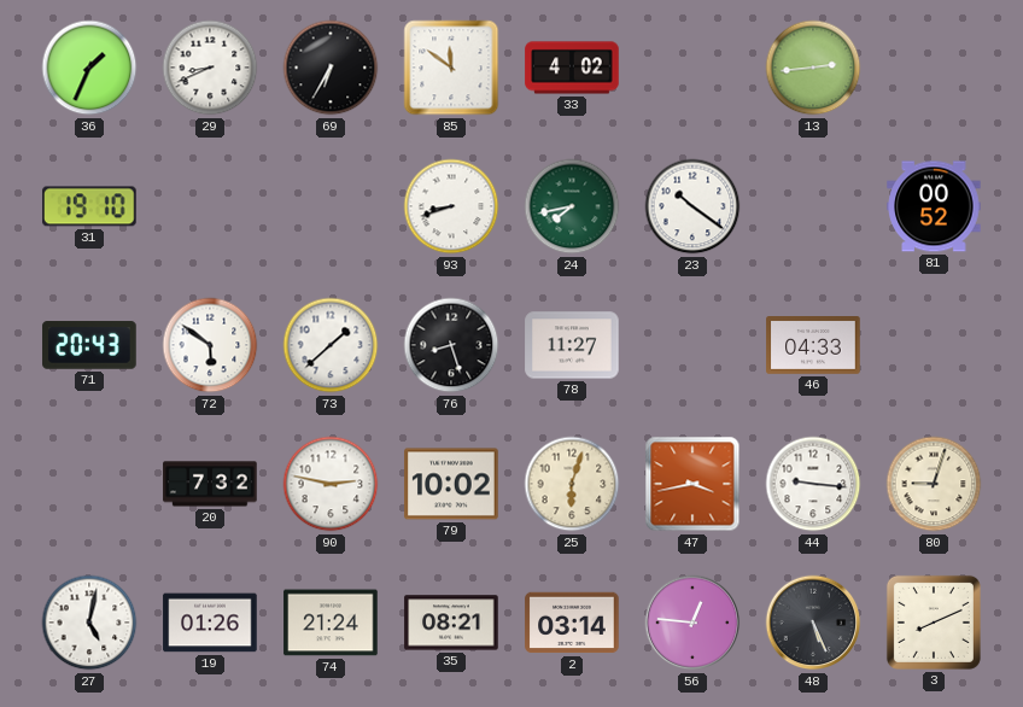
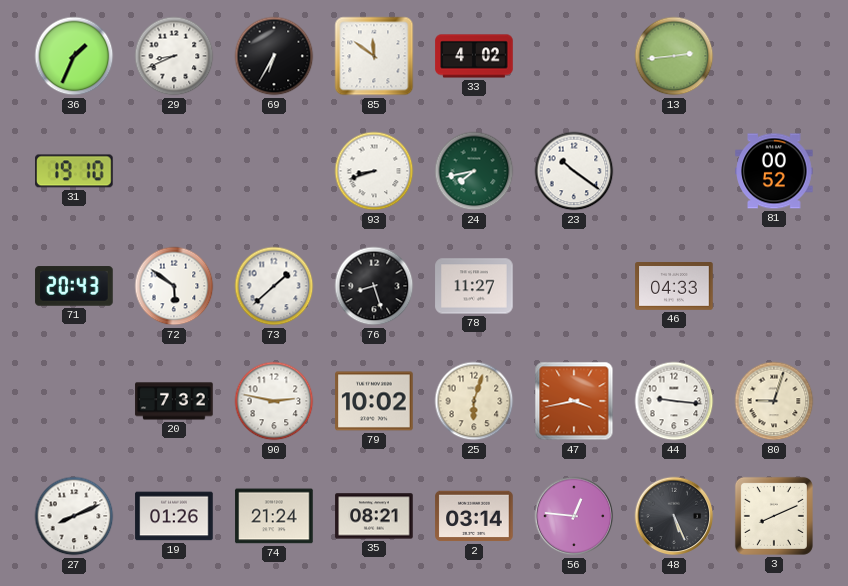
27: 5:02 -> 8:11 (74, 516)
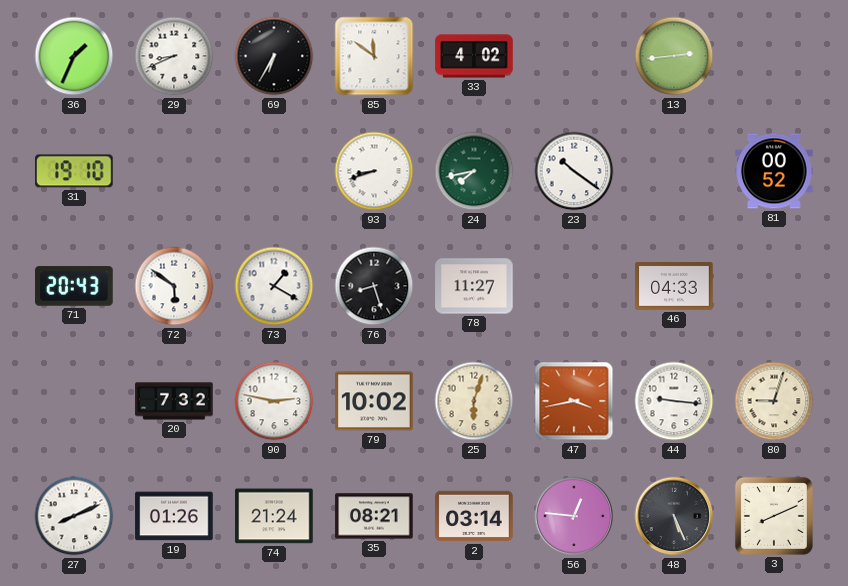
73: 1:38 -> 1:20 (274, 286)
